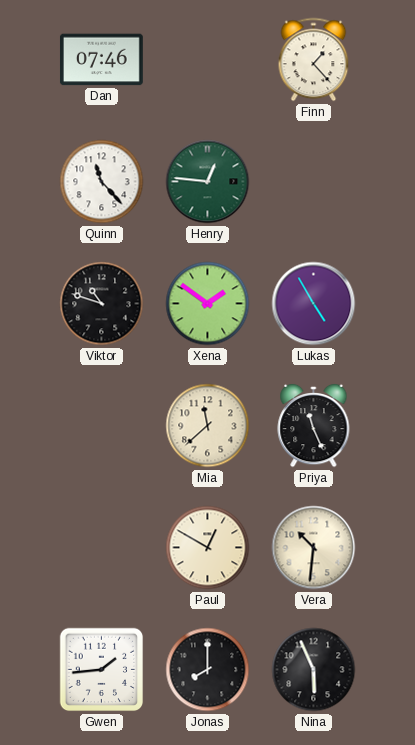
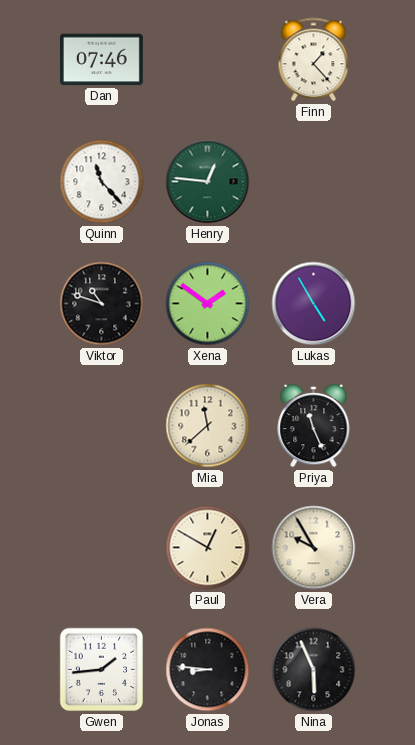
Vera: 10:31 -> 9:55 (314, 548)
Jonas: 8:00 -> 8:46 (208, 670)
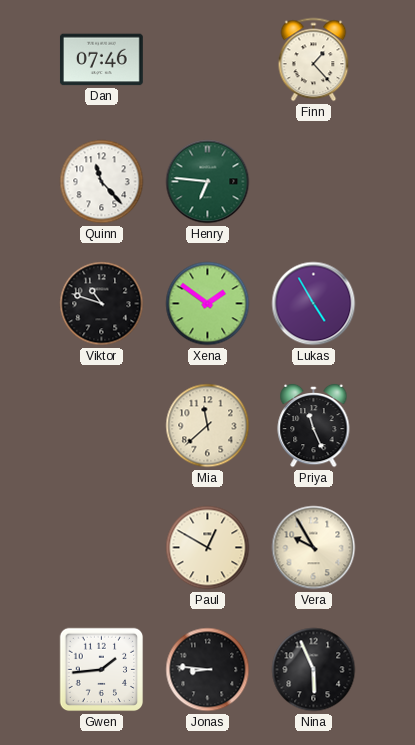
Henry: 12:46 -> 6:46 (208, 182)
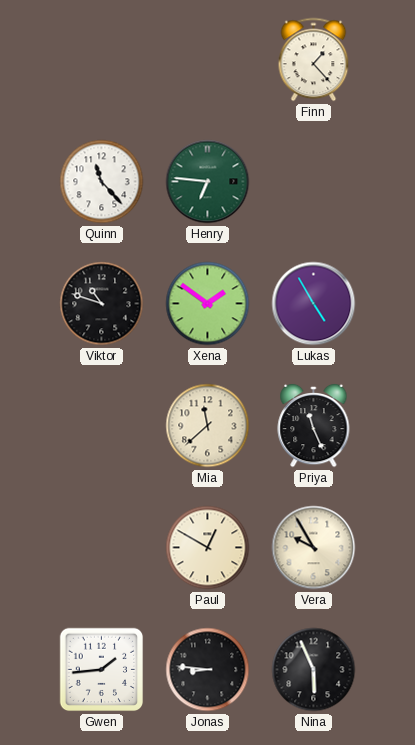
Dan: 07:46 -> none (101, 60)
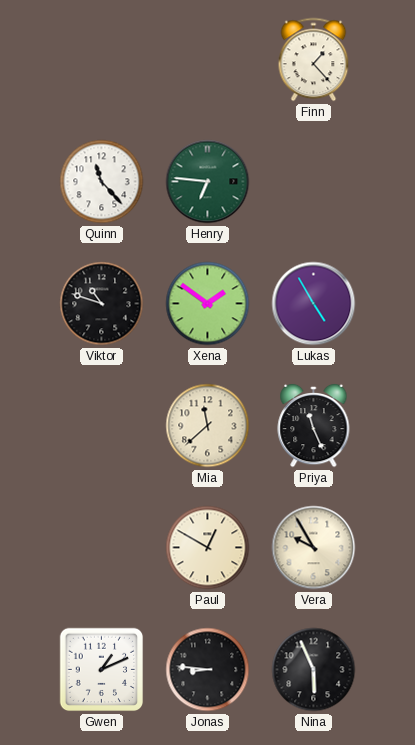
Gwen: 1:44 -> 1:11 (102, 670)
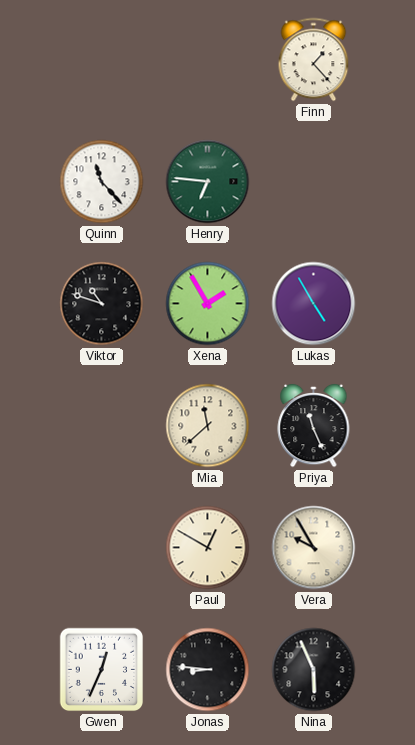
Xena: 1:51 -> 1:55 (208, 304)
Gwen: 1:11 -> 12:34 (102, 670)
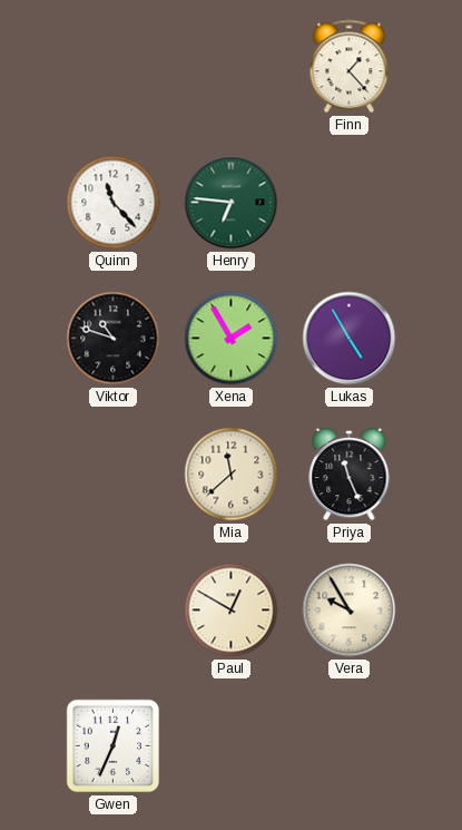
Jonas: 8:46 -> none (208, 670)
Nina: 5:56 -> none (314, 670)
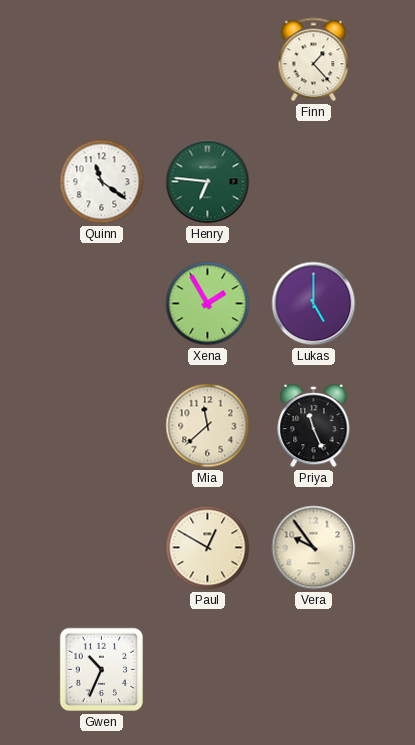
Quinn: 11:23 -> 11:21 (102, 182)
Viktor: 10:48 -> none (114, 339)
Lukas: 4:55 -> 5:00 (314, 304)
Vera: 9:55 -> 9:54 (314, 548)
Gwen: 12:34 -> 10:34 (102, 670)
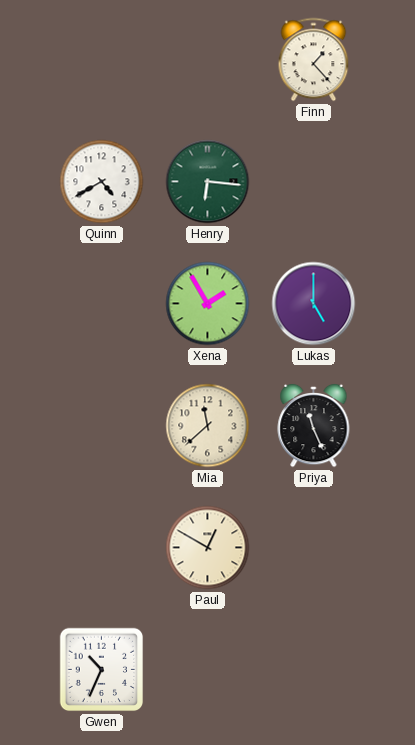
Quinn: 11:21 -> 4:40 (102, 182)
Henry: 6:46 -> 6:16 (208, 182)
Vera: 9:54 -> none (314, 548)
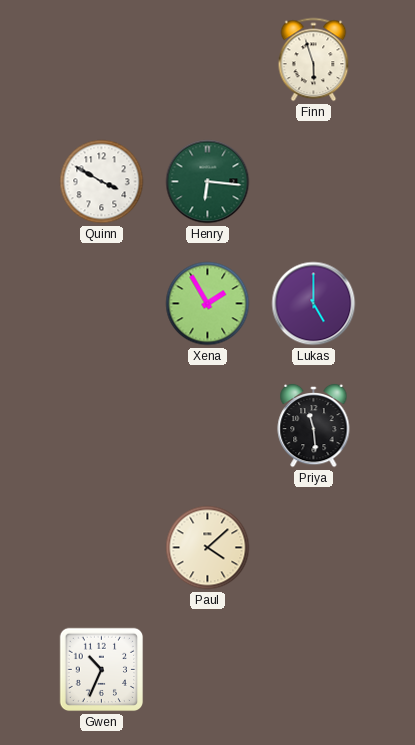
Finn: 1:23 -> 5:57 (314, 60)
Quinn: 4:40 -> 3:50 (102, 182)
Mia: 11:38 -> none (208, 426)
Priya: 11:26 -> 11:29 (314, 426)
Paul: 12:50 -> 4:08 (208, 548)
